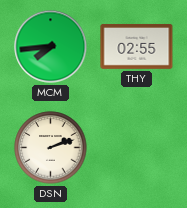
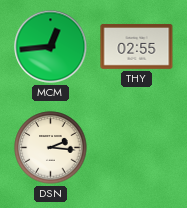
MCM: 7:44 -> 12:44 (51, 47)
DSN: 2:12 -> 2:16 (51, 148)
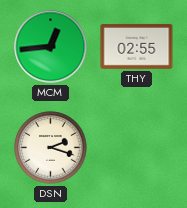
DSN: 2:16 -> 2:18 (51, 148)
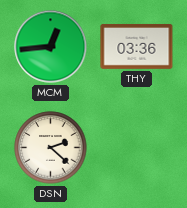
THY: 02:55 -> 03:36 (137, 47)
DSN: 2:18 -> 2:22 (51, 148)
